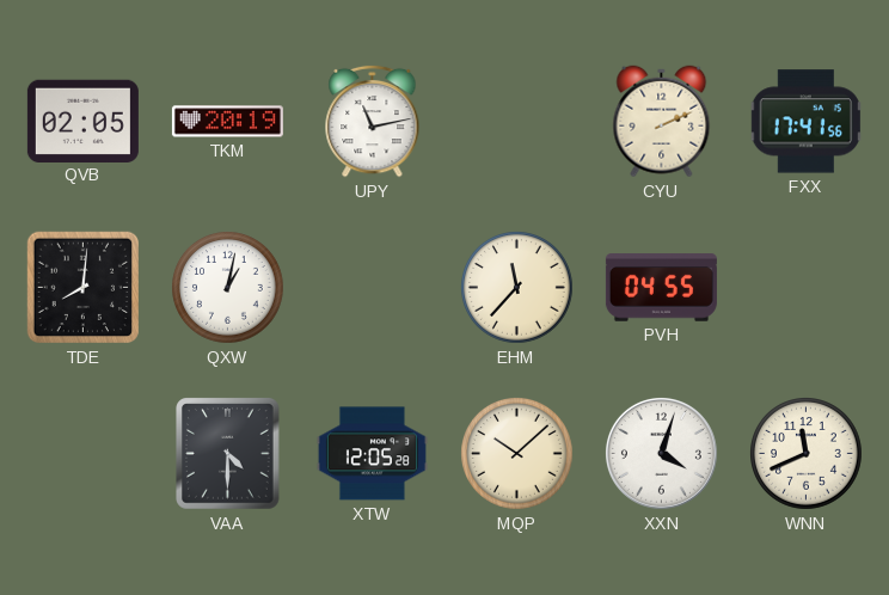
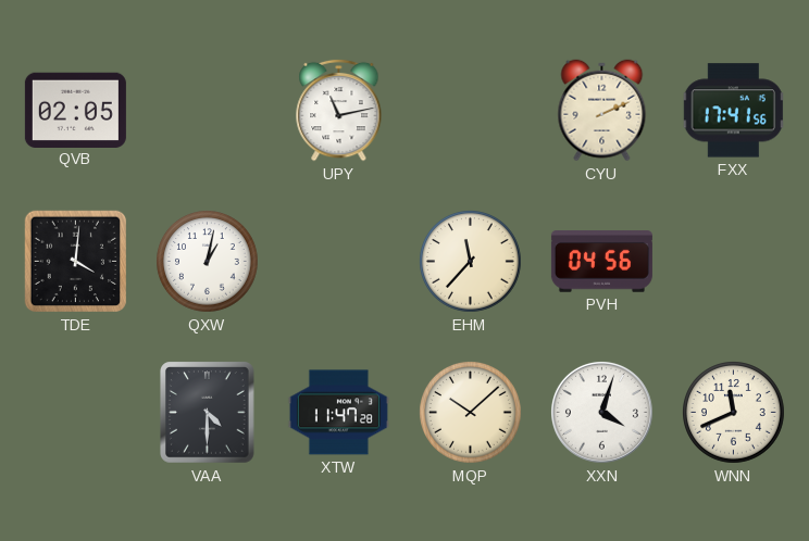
TKM: 20:19 -> none (227, 122)
TDE: 8:01 -> 4:01 (76, 262)
PVH: 04:55 -> 04:56 (601, 262)
XTW: 12:05 -> 11:47 (338, 413)
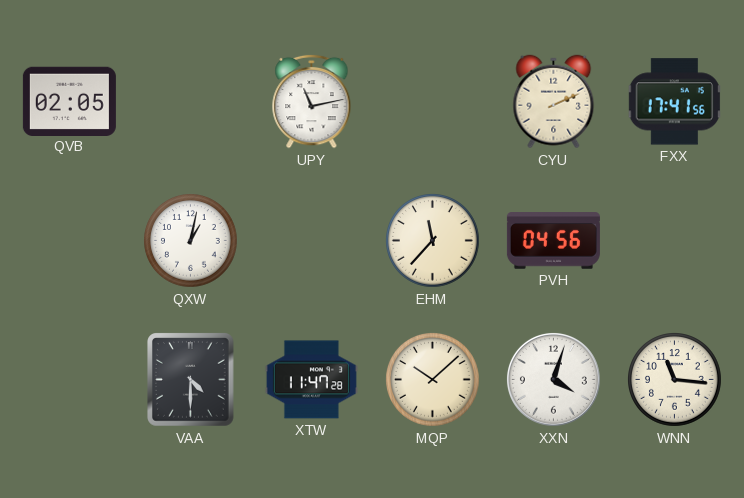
TDE: 4:01 -> none (76, 262)
WNN: 11:41 -> 11:16 (675, 380)
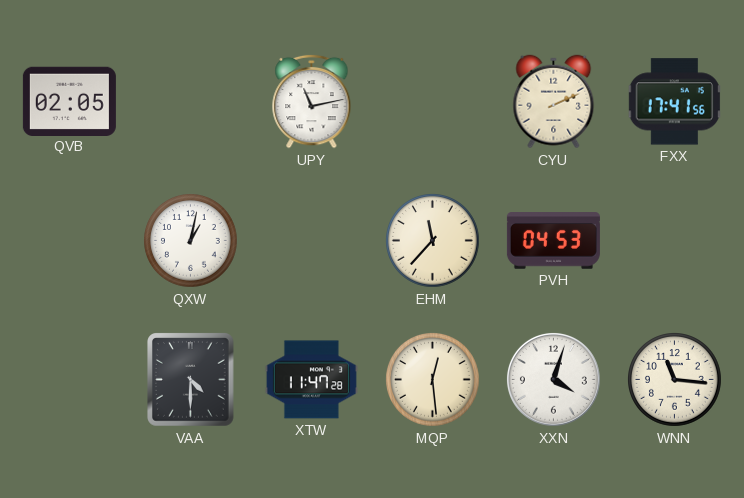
PVH: 04:56 -> 04:53 (553, 241)
MQP: 10:08 -> 12:29 (433, 380)
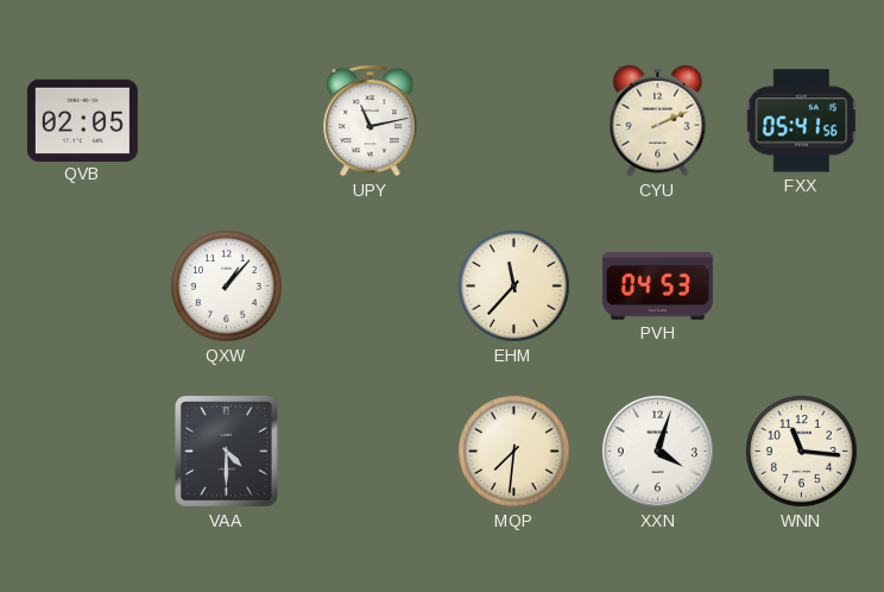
FXX: 17:41 -> 05:41 (801, 121)
QXW: 1:02 -> 1:07 (227, 286)
XTW: 11:47 -> none (311, 380)
MQP: 12:29 -> 7:31 (514, 452)
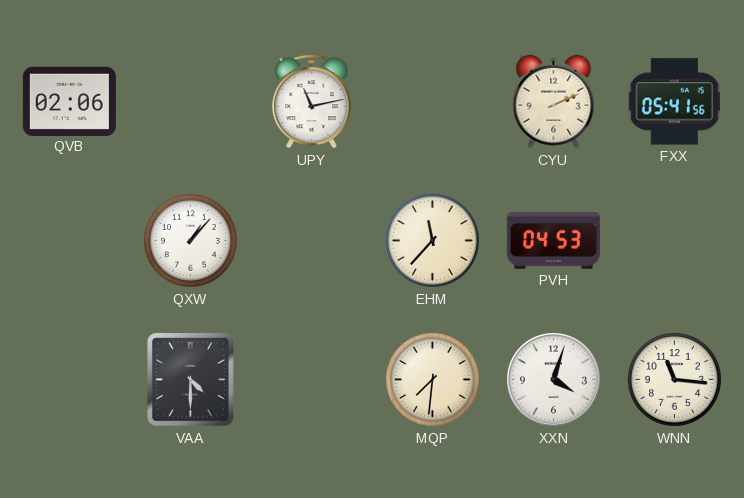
QVB: 02:05 -> 02:06 (69, 101)
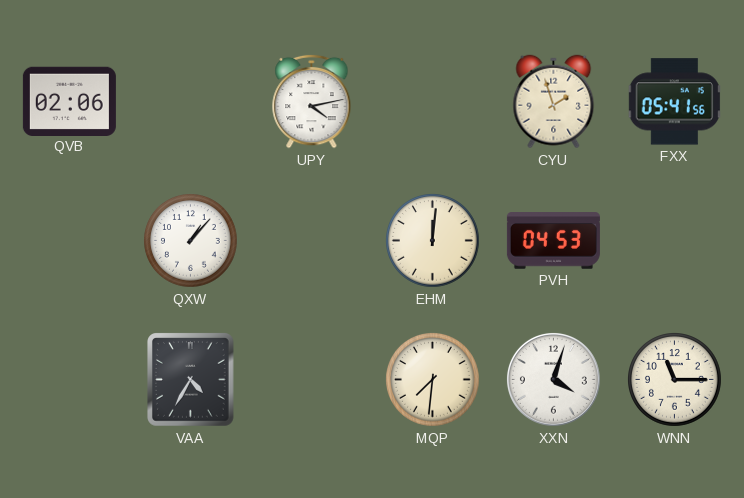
UPY: 11:13 -> 4:13 (312, 101)
CYU: 2:11 -> 1:57 (554, 102)
EHM: 11:37 -> 12:01 (433, 241)
VAA: 4:30 -> 4:35 (191, 380)
WNN: 11:16 -> 11:15 (675, 380)
